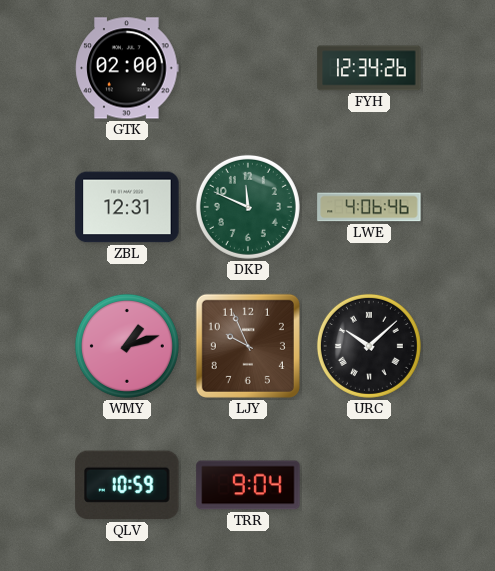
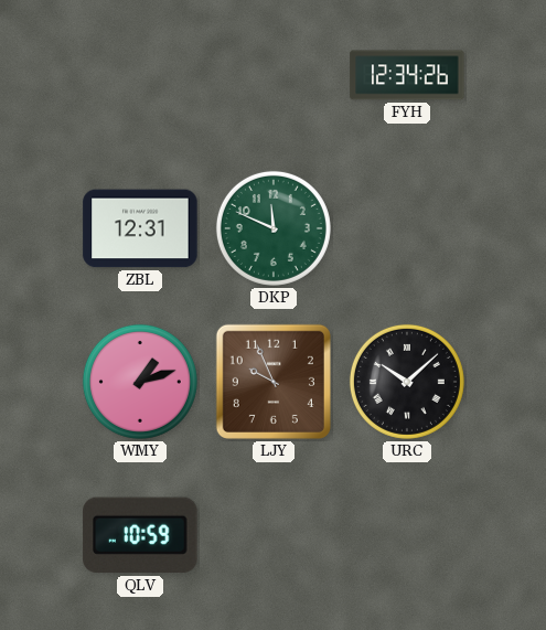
GTK: 02:00 -> none (127, 68)
LWE: 4:06 -> none (369, 207)
TRR: 9:04 -> none (248, 485)
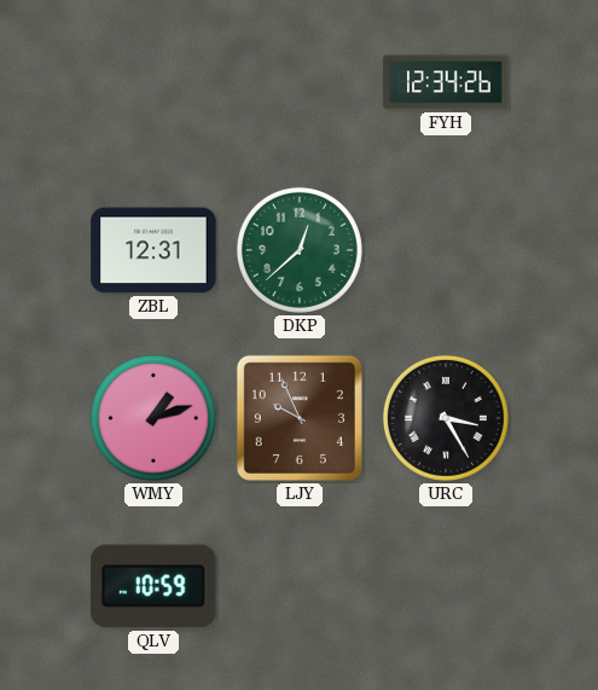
DKP: 11:49 -> 12:38 (300, 250)
URC: 10:08 -> 3:25 (446, 418)
